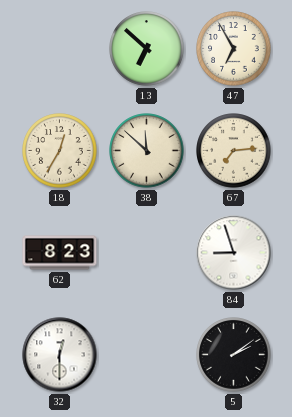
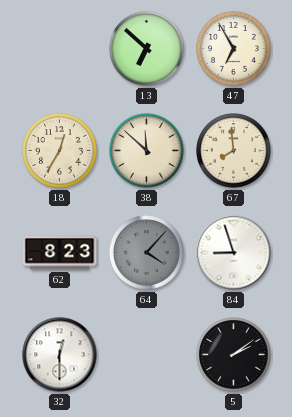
67: 7:14 -> 7:59 (234, 151)
64: none -> 4:07 (147, 253)
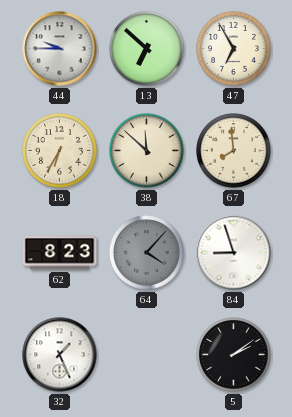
44: none -> 9:45 (60, 49)
18: 12:35 -> 6:35 (60, 151)
32: 12:30 -> 1:26 (60, 355)
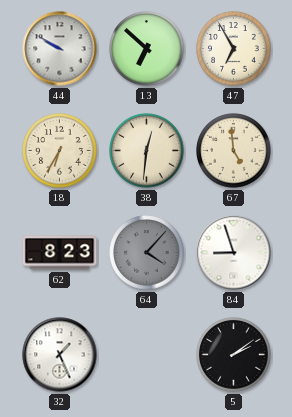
44: 9:45 -> 9:50 (60, 49)
38: 11:52 -> 12:31 (147, 151)
67: 7:59 -> 4:59 (234, 151)
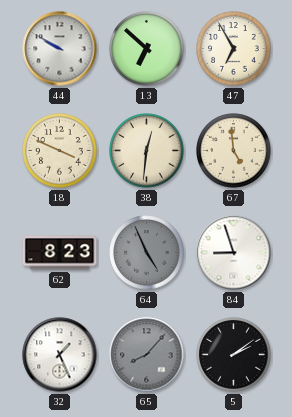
18: 6:35 -> 3:49 (60, 151)
64: 4:07 -> 4:56 (147, 253)
65: none -> 8:07 (147, 355)
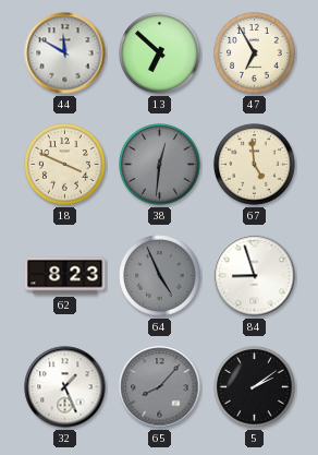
44: 9:50 -> 11:50 (65, 53)
38 dial: cream -> grey (160, 165)
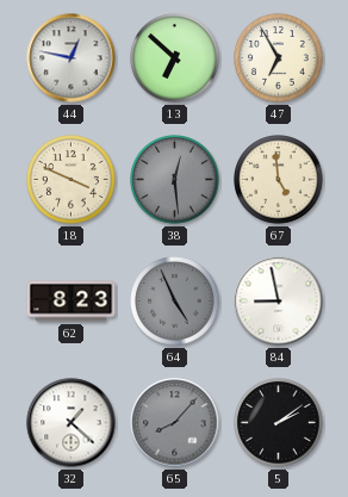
44: 11:50 -> 12:47 (72, 58)
38: 12:31 -> 12:29 (175, 180)
84: 8:57 -> 8:58 (279, 302)
32: 1:26 -> 1:22 (72, 423)
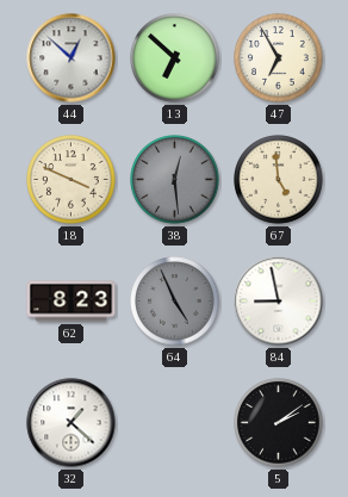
44: 12:47 -> 12:52 (72, 58)
65: 8:07 -> none (175, 423)
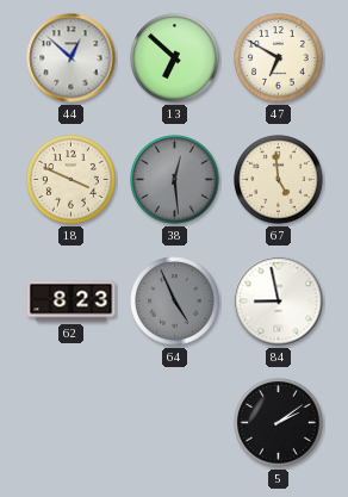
47: 6:55 -> 6:50 (279, 58)
32: 1:22 -> none (72, 423)
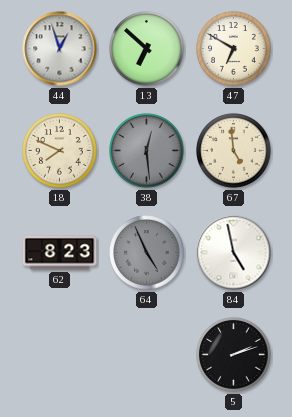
44: 12:52 -> 12:57 (60, 49)
18: 3:49 -> 7:49 (60, 151)
84: 8:58 -> 4:58 (234, 253)
5: 2:09 -> 2:12 (234, 355)
